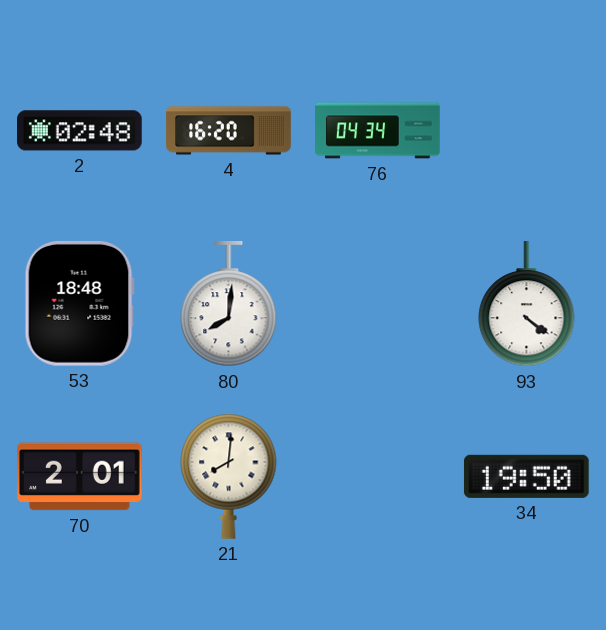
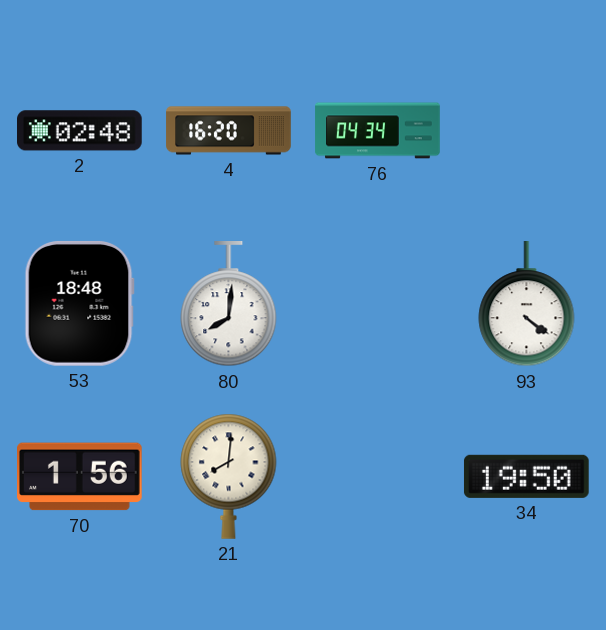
70: 2:01 -> 1:56 (80, 477)
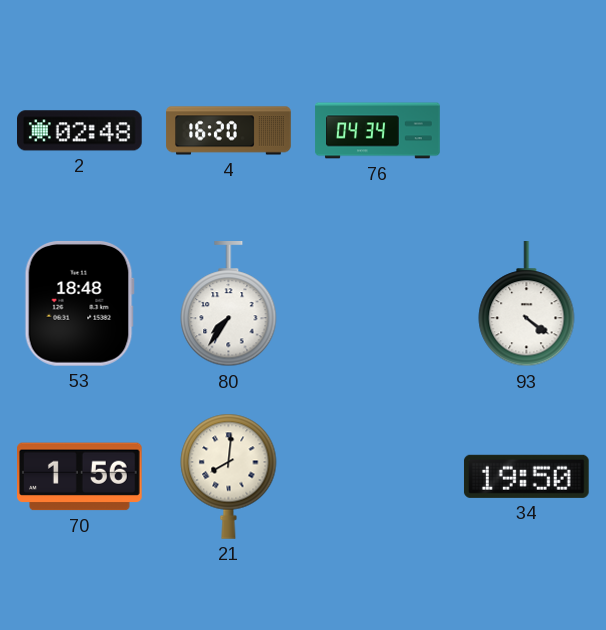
80: 8:01 -> 7:36 (229, 305)
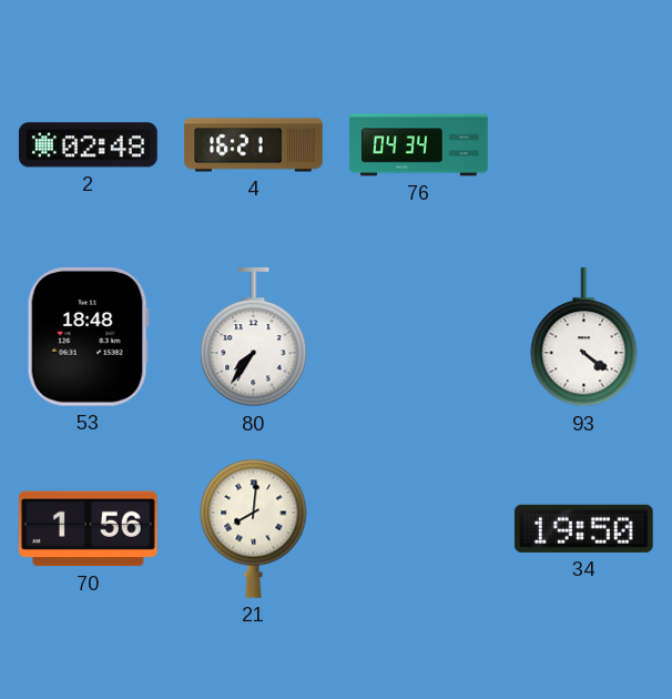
4: 16:20 -> 16:21 (254, 145)
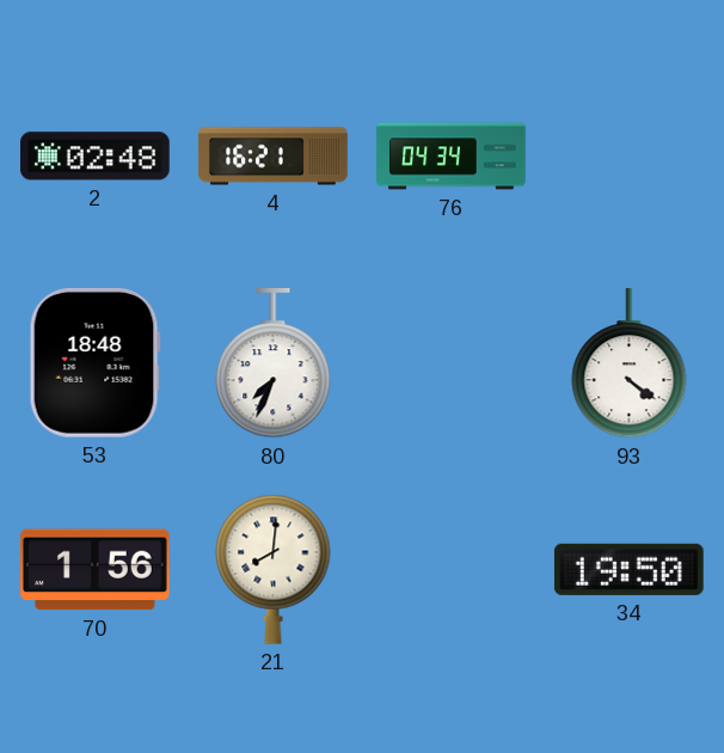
80: 7:36 -> 7:34 (274, 365)
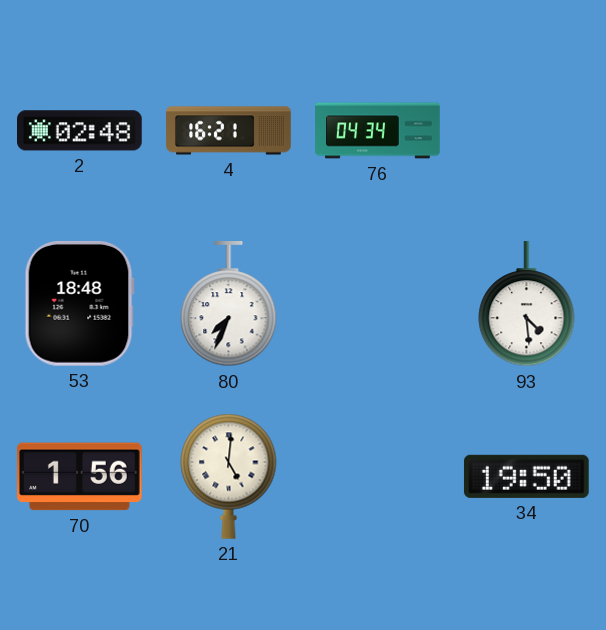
93: 4:21 -> 4:29 (527, 305)
21: 8:01 -> 5:01 (229, 476)
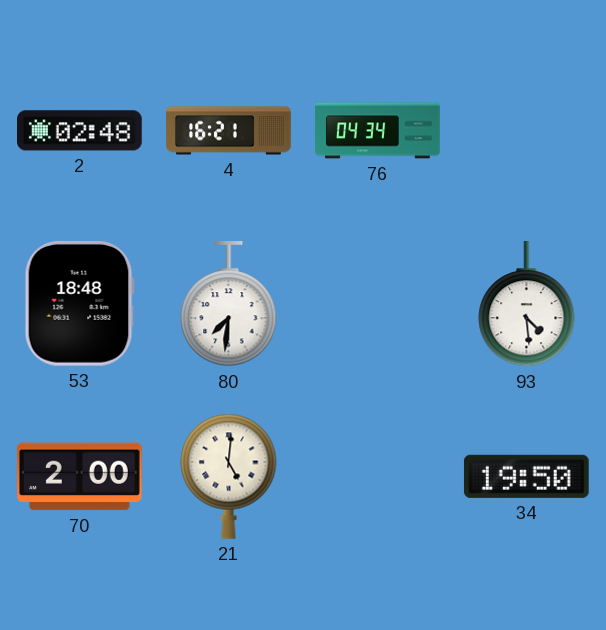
80: 7:34 -> 7:31 (229, 305)
70: 1:56 -> 2:00 (80, 477)
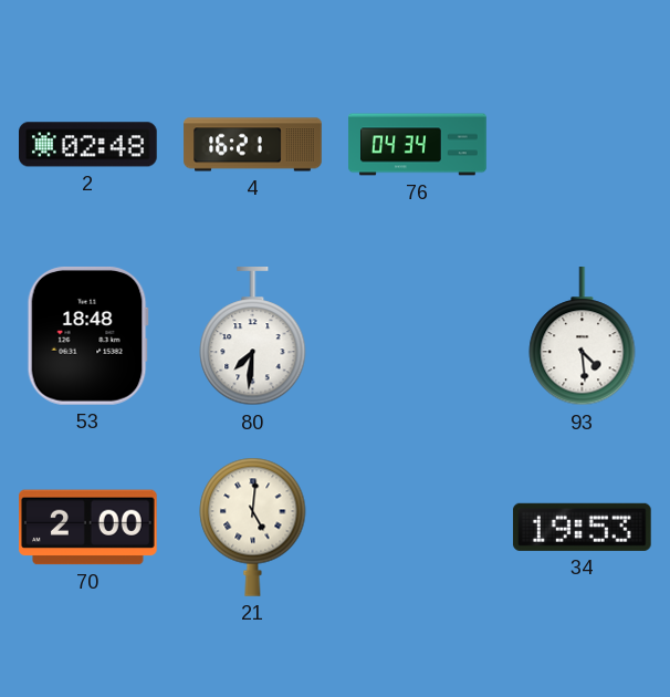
34: 19:50 -> 19:53 (582, 527)
